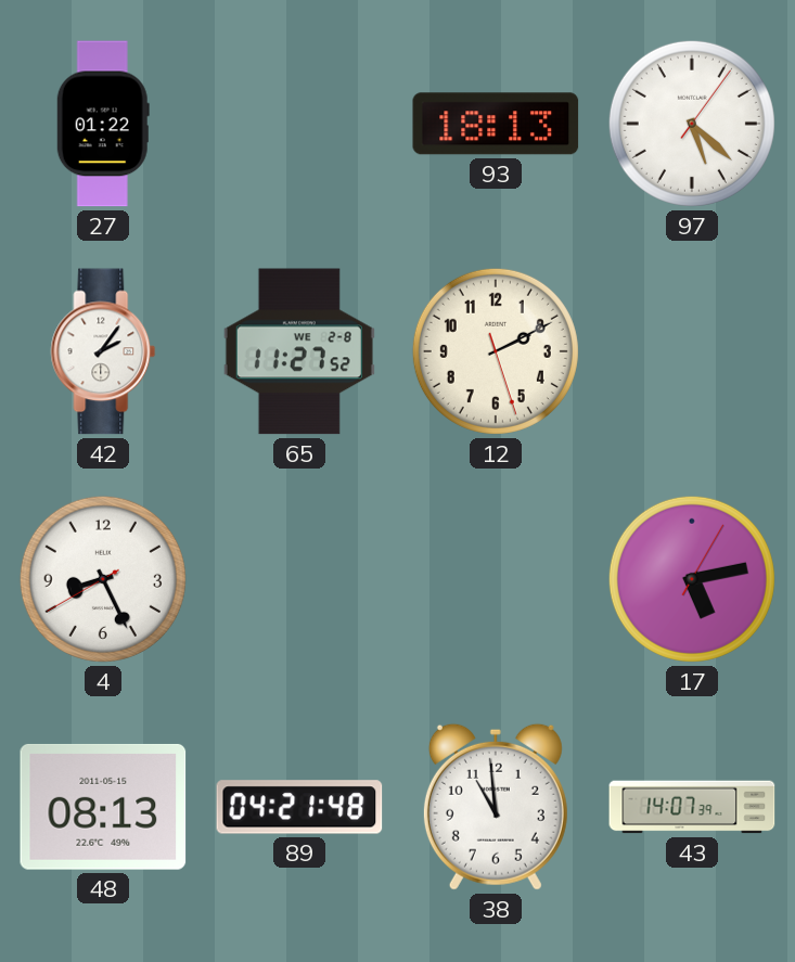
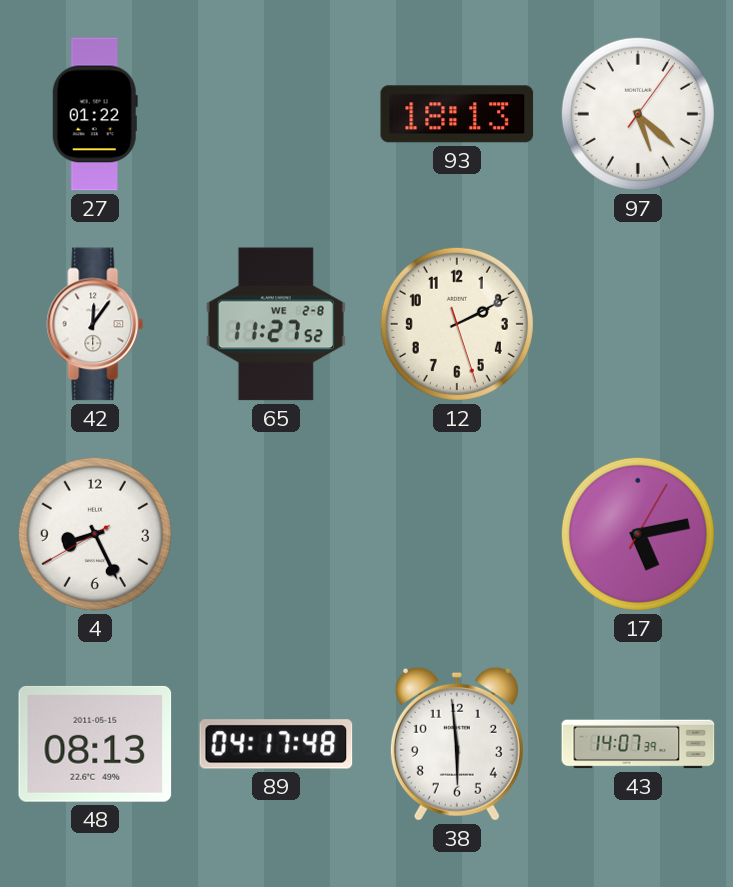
42: 2:06 -> 12:06 (95, 324)
89: 04:21 -> 04:17 (276, 744)
38: 10:59 -> 5:59 (457, 744)
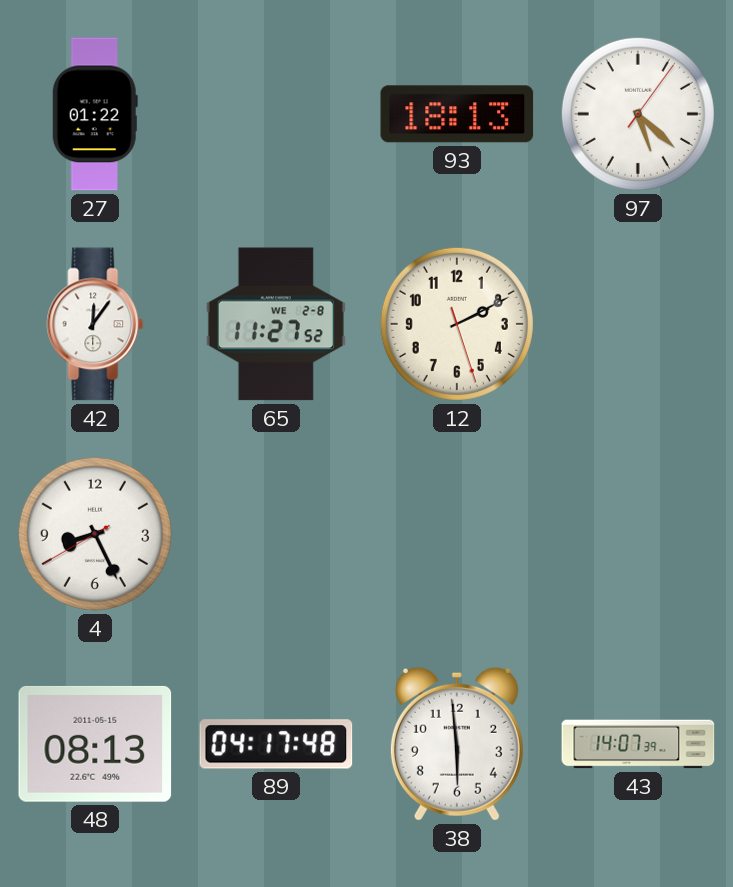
17: 5:13 -> none (638, 534)
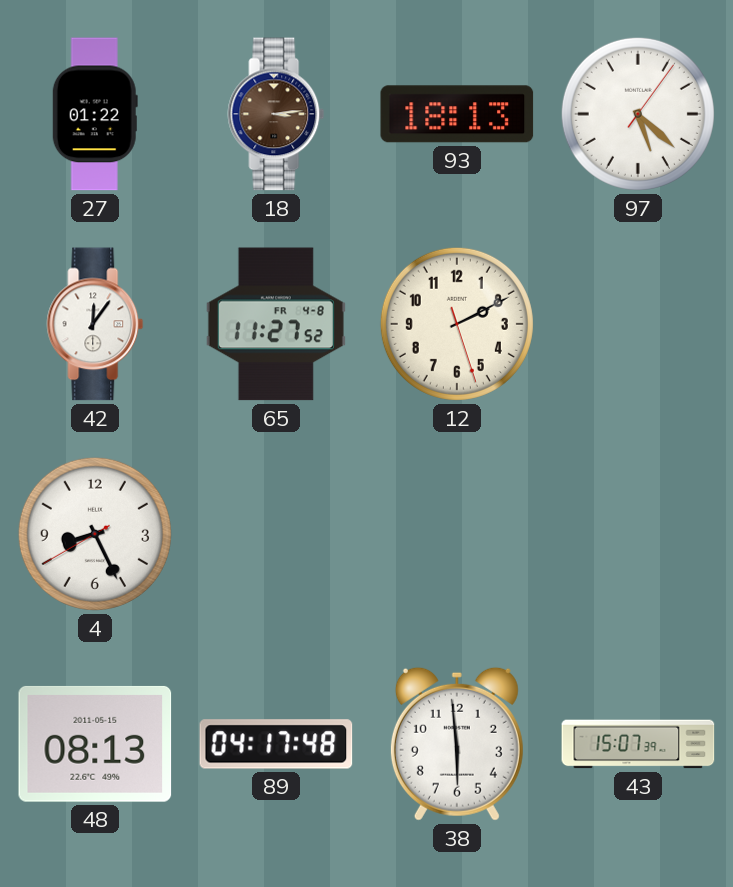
18: none -> 3:14 (276, 114)
65 date: WE 2-8 -> FR 4-8 (276, 324)
43: 14:07 -> 15:07 (638, 744)
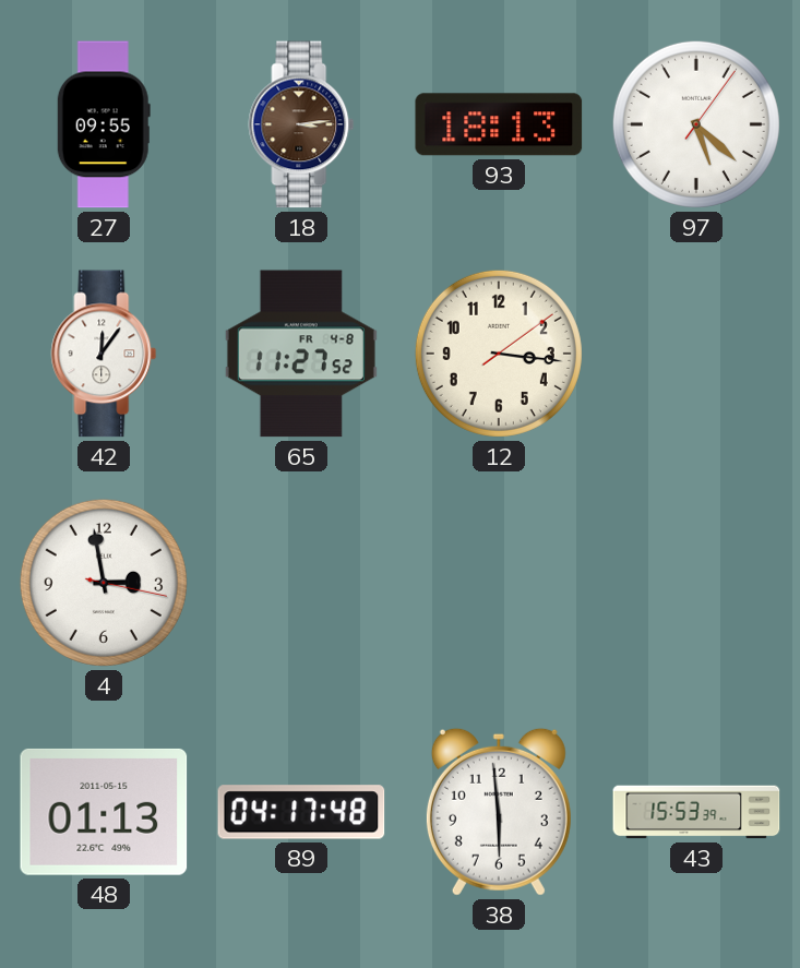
27: 01:22 -> 09:55 (104, 124)
12: 2:10 -> 3:16 (499, 354)
4: 8:25 -> 2:58 (104, 583)
48: 08:13 -> 01:13 (104, 812)
43: 15:07 -> 15:53 (696, 812)
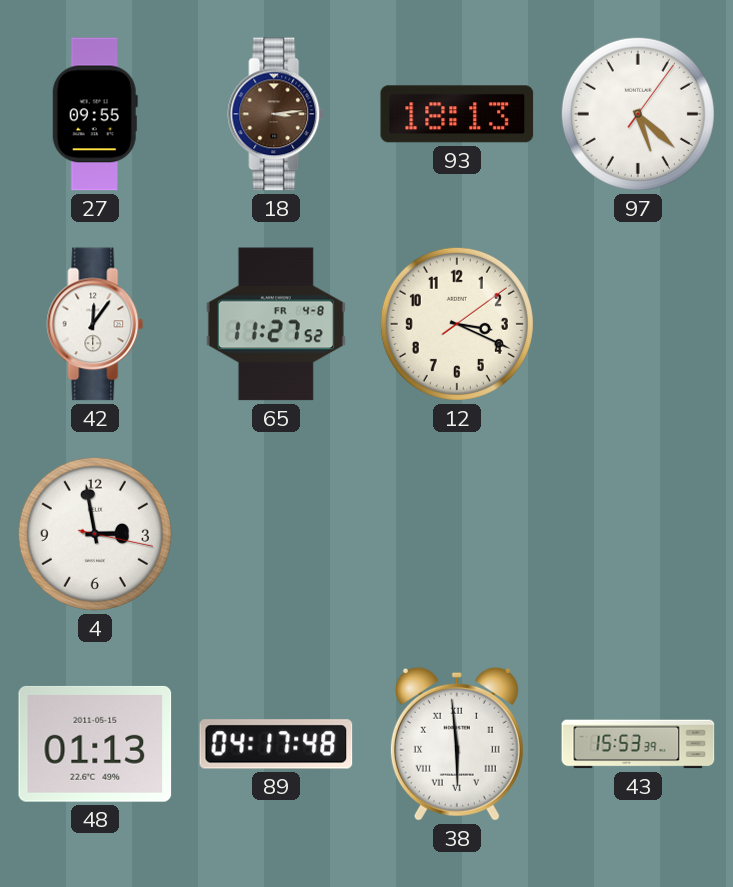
12: 3:16 -> 3:19 (457, 324)
38 numerals: Arabic -> Roman (457, 744)
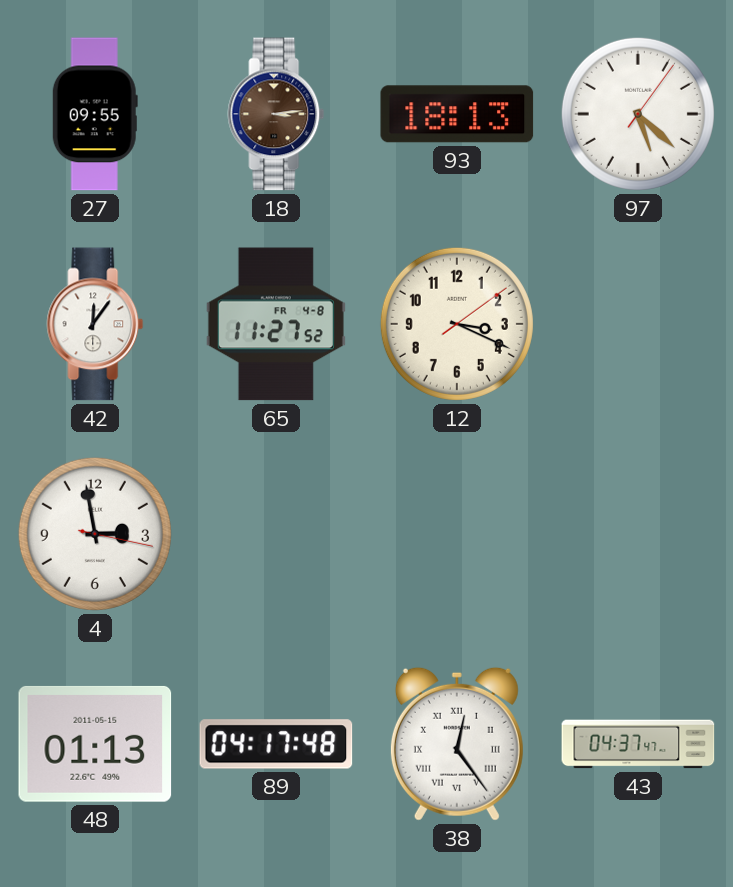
38: 5:59 -> 12:24 (457, 744)
43: 15:53 -> 04:37 (638, 744)
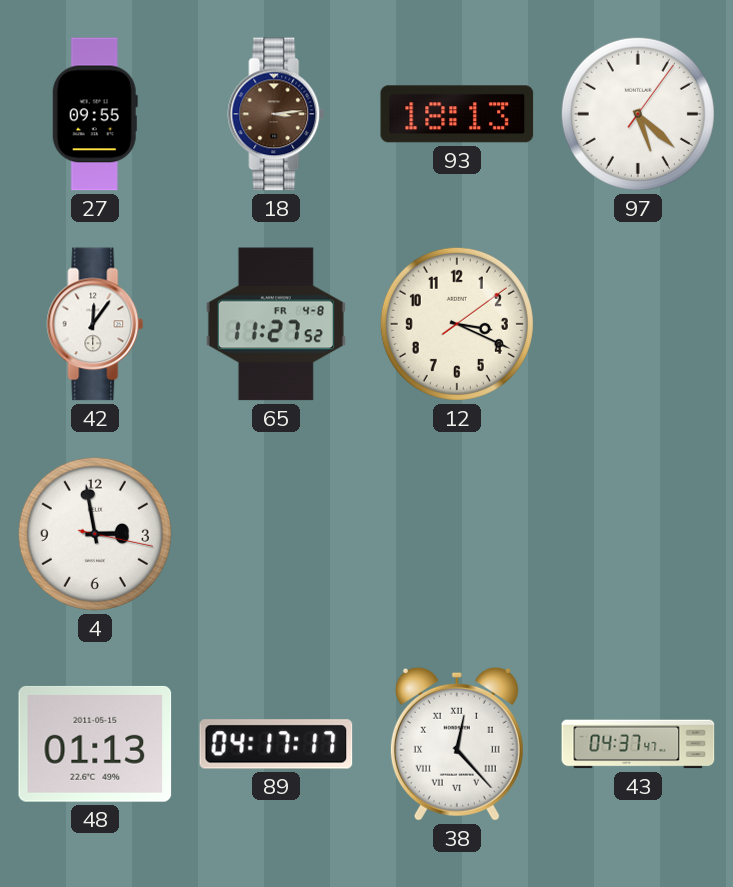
89: 04:17:48 -> 04:17:17 (276, 744)
38: 12:24 -> 12:23 (457, 744)
